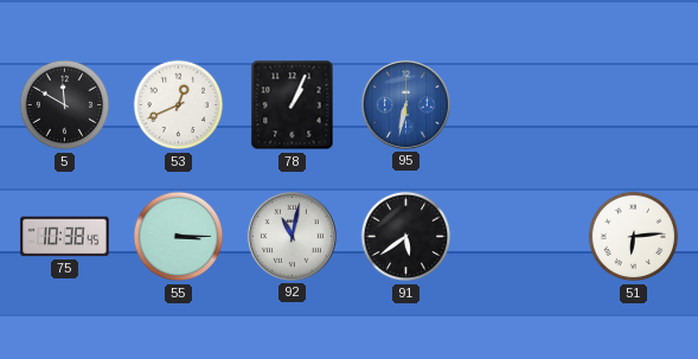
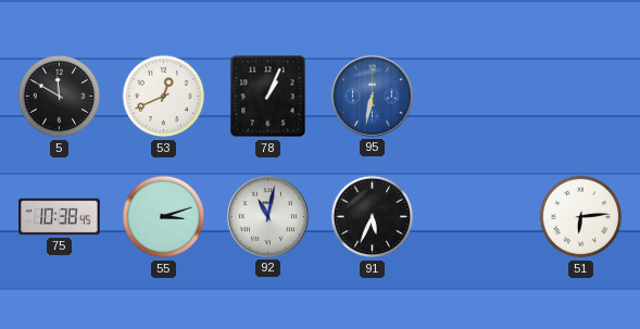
55: 3:15 -> 3:12 (164, 217)
91: 5:39 -> 5:34 (373, 217)
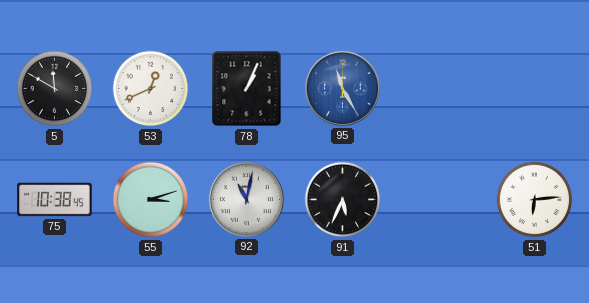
95: 6:32 -> 11:25 (342, 88)
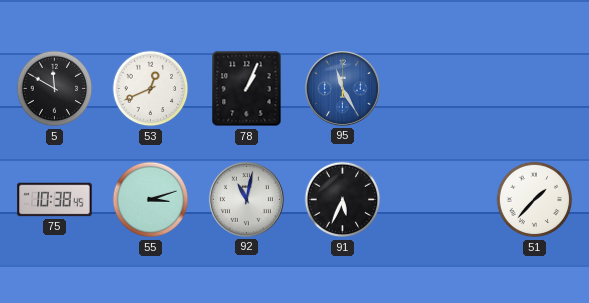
51: 6:14 -> 1:37 (535, 200)
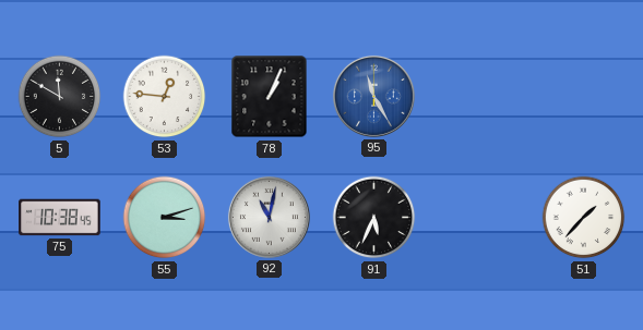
53: 12:41 -> 12:46 (165, 97)
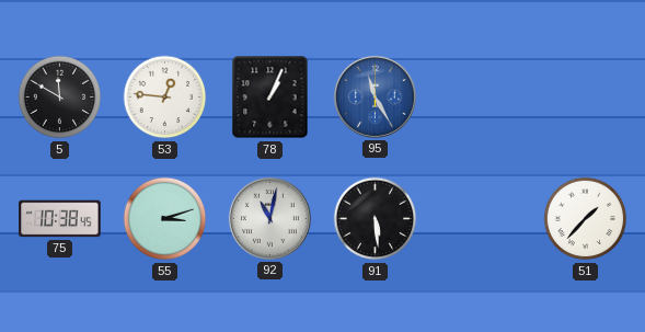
91: 5:34 -> 5:29 (376, 219)
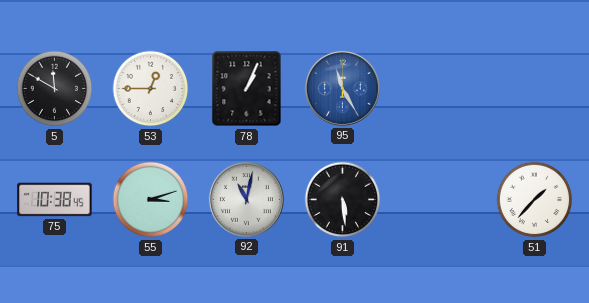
53: 12:46 -> 12:45 (151, 89)
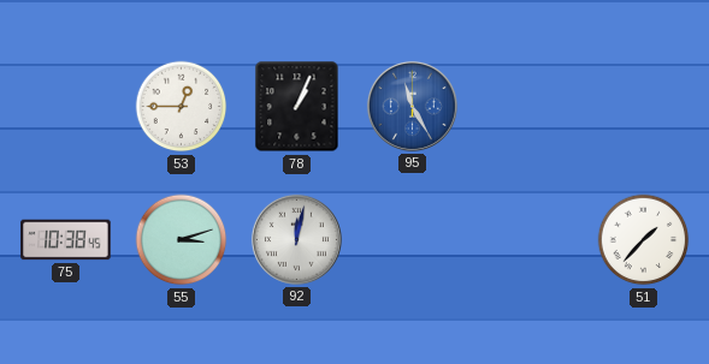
5: 11:50 -> none (55, 89)
92: 11:02 -> 12:02 (296, 239)
91: 5:29 -> none (343, 200)
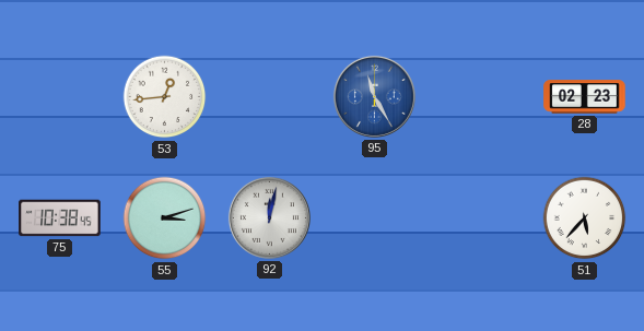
53: 12:45 -> 12:44 (165, 97)
78: 1:04 -> none (297, 107)
28: none -> 02:23 (585, 97)
51: 1:37 -> 5:37 (585, 218)
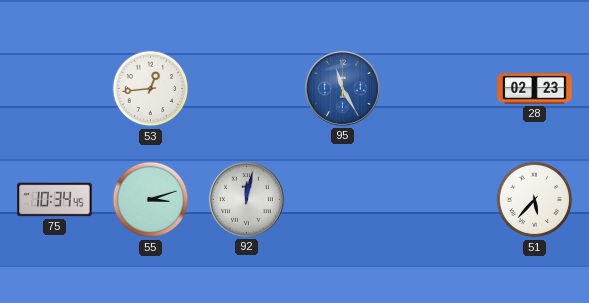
75: 10:38 -> 10:34 (55, 200)
